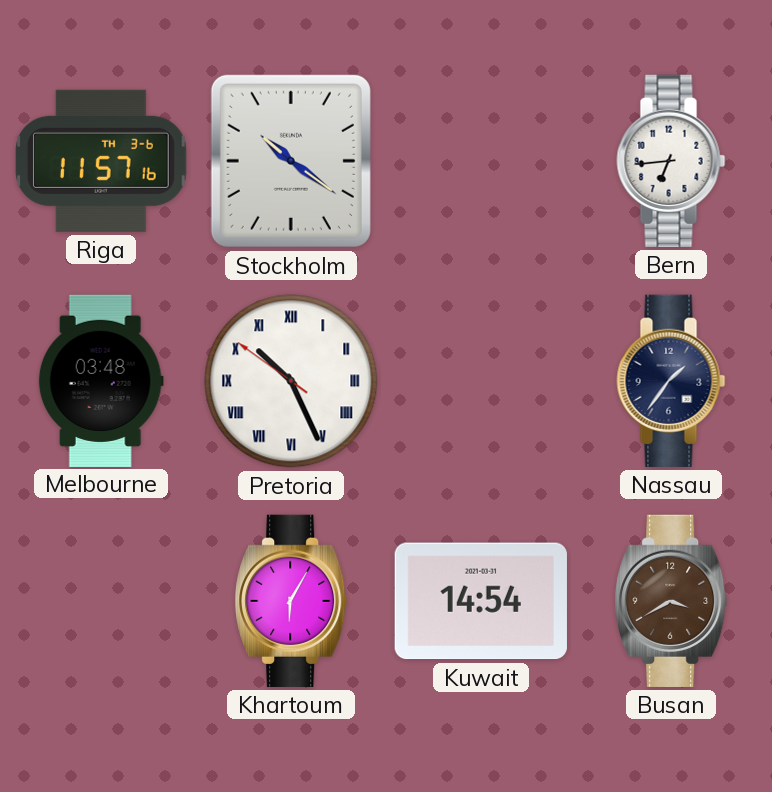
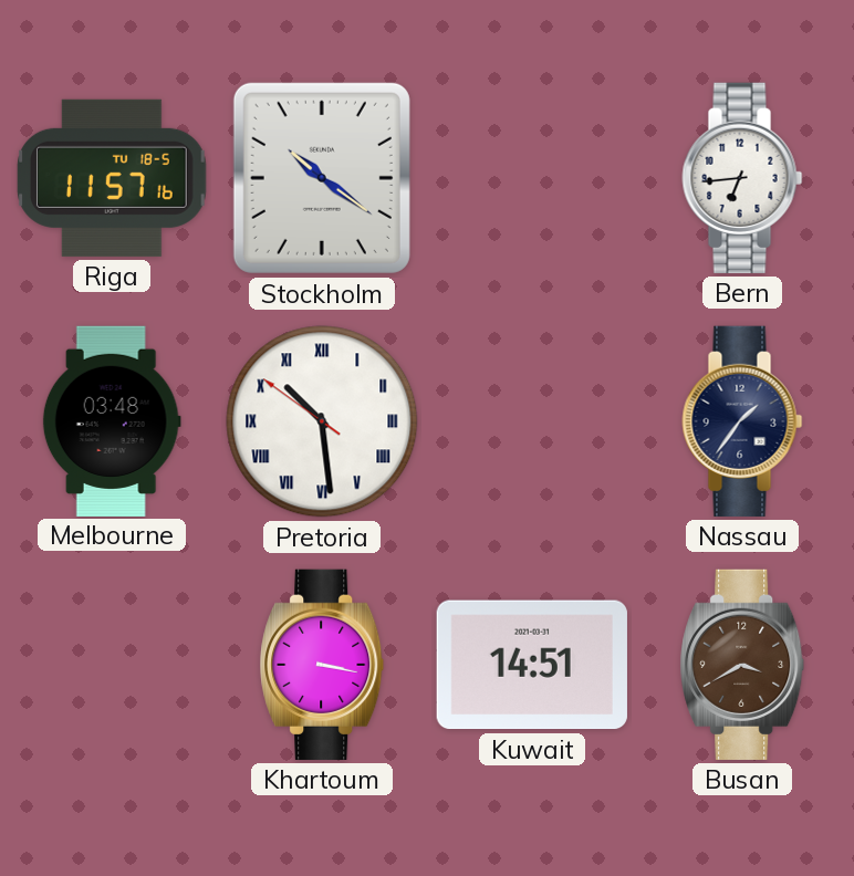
Riga date: TH 3-6 -> TU 18-5 (112, 178)
Pretoria: 10:25 -> 10:28 (322, 421)
Khartoum: 6:05 -> 3:17 (322, 665)
Kuwait: 14:54 -> 14:51 (532, 665)
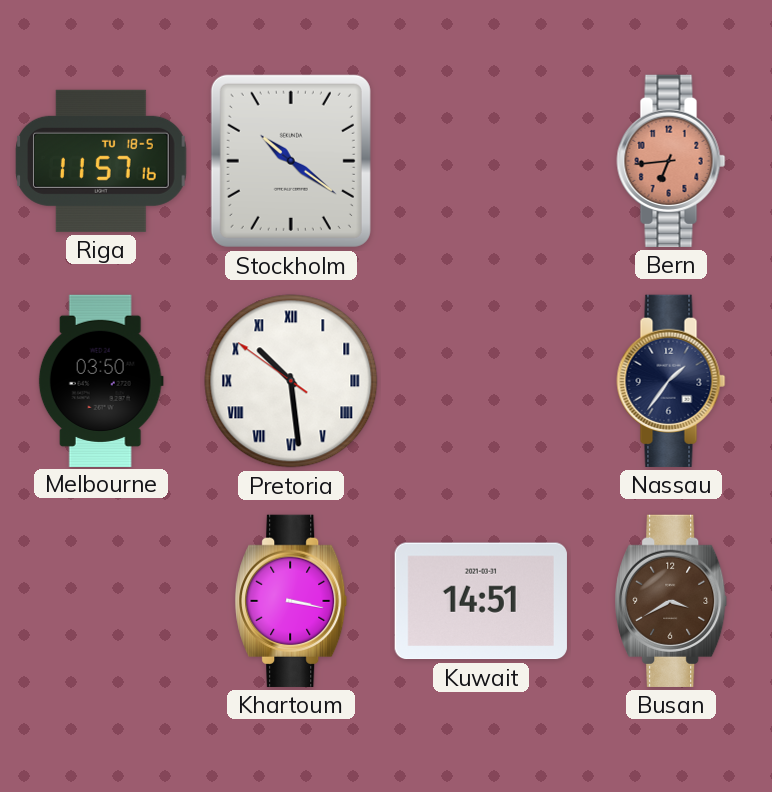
Bern dial: white -> salmon (671, 161)
Melbourne: 03:48 -> 03:50 (101, 380)
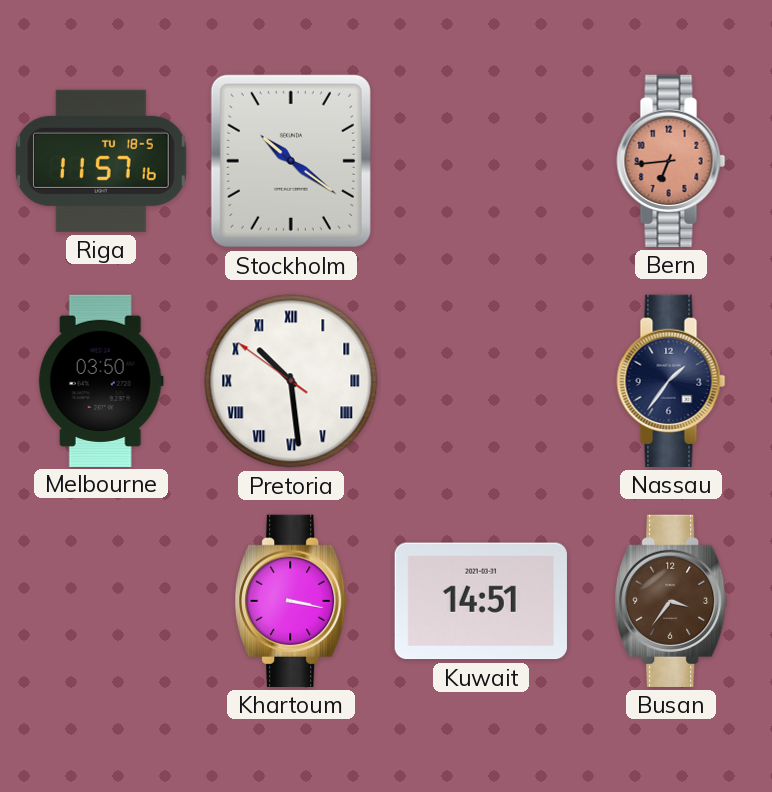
Busan: 3:40 -> 3:36 (671, 601)
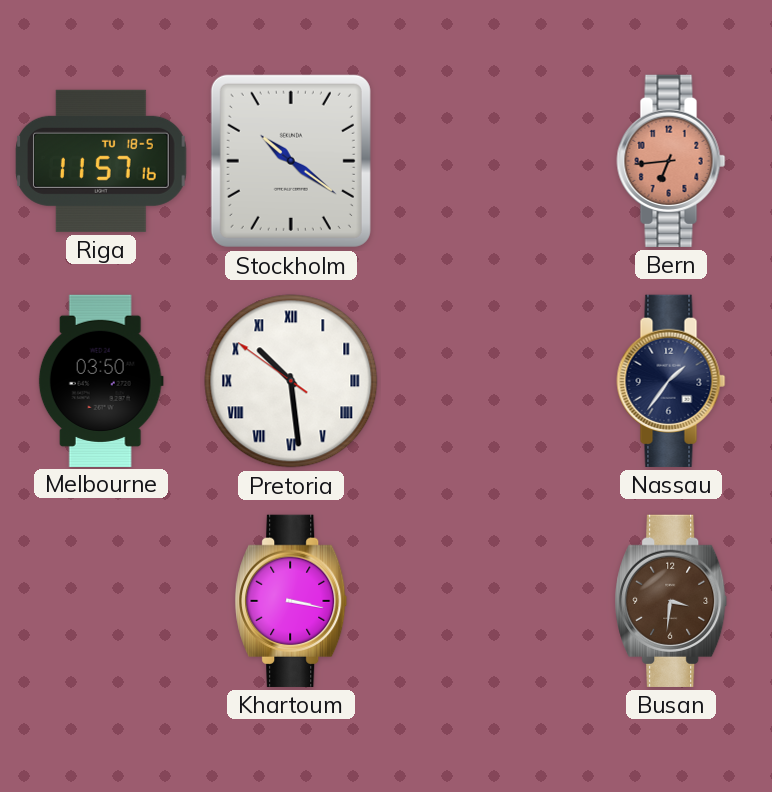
Kuwait: 14:51 -> none (481, 601)
Busan: 3:36 -> 3:31 (671, 601)
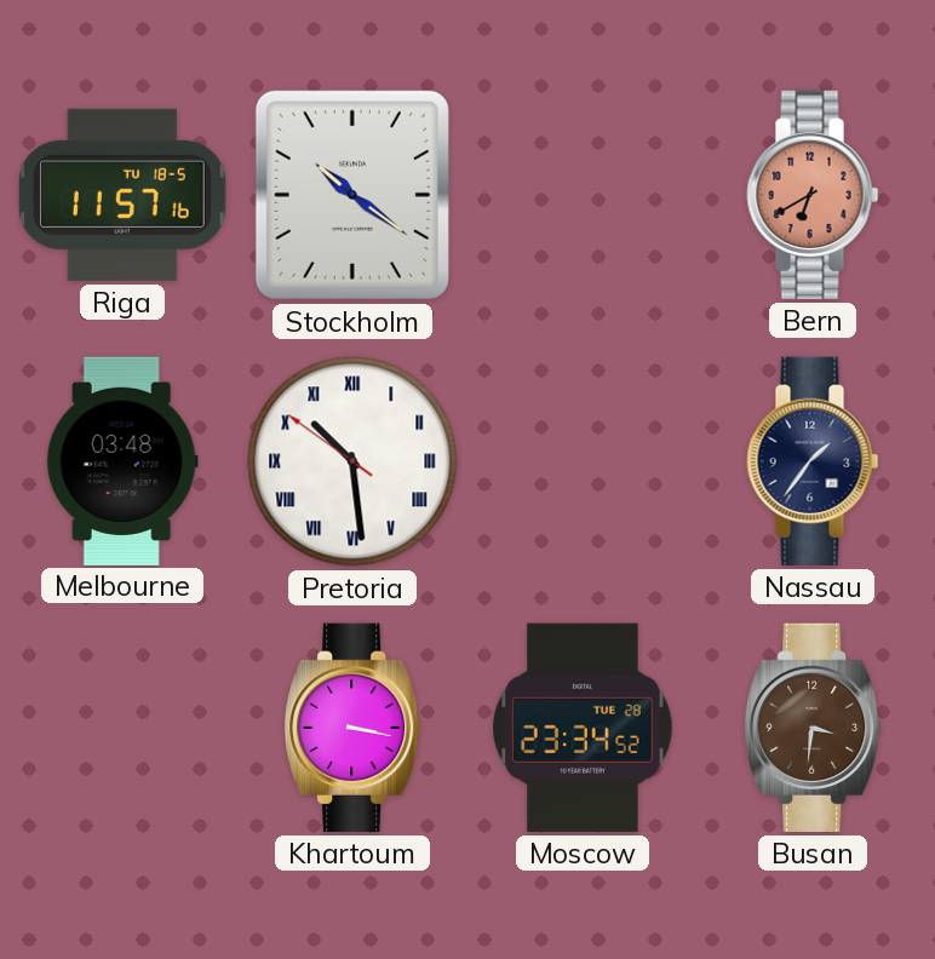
Bern: 6:44 -> 6:40 (813, 195)
Melbourne: 03:50 -> 03:48 (122, 460)
Moscow: none -> 23:34 (583, 728)
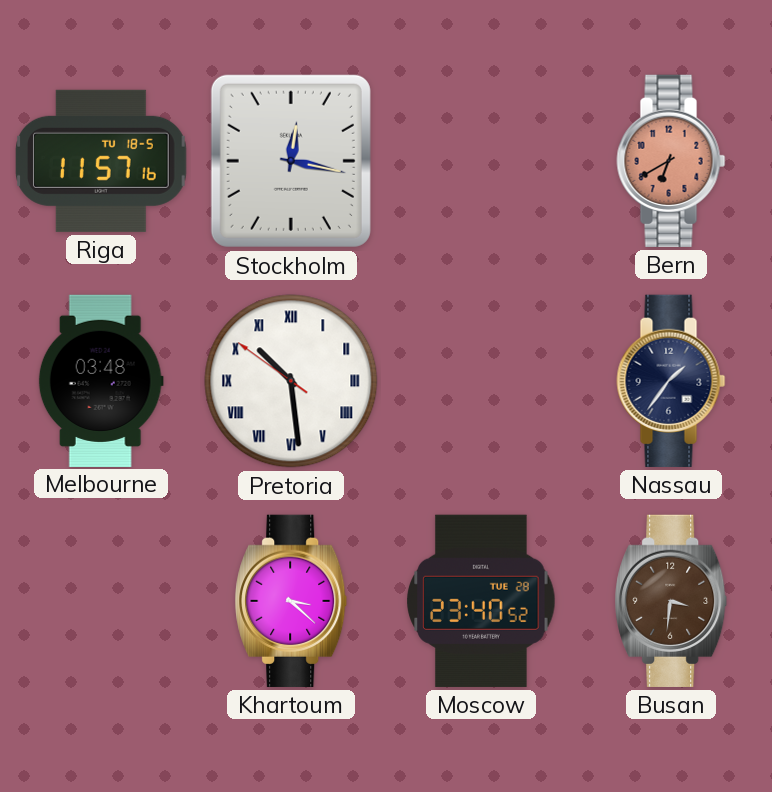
Stockholm: 10:21 -> 12:17 (291, 161)
Khartoum: 3:17 -> 3:22 (291, 601)
Moscow: 23:34 -> 23:40 (481, 601)
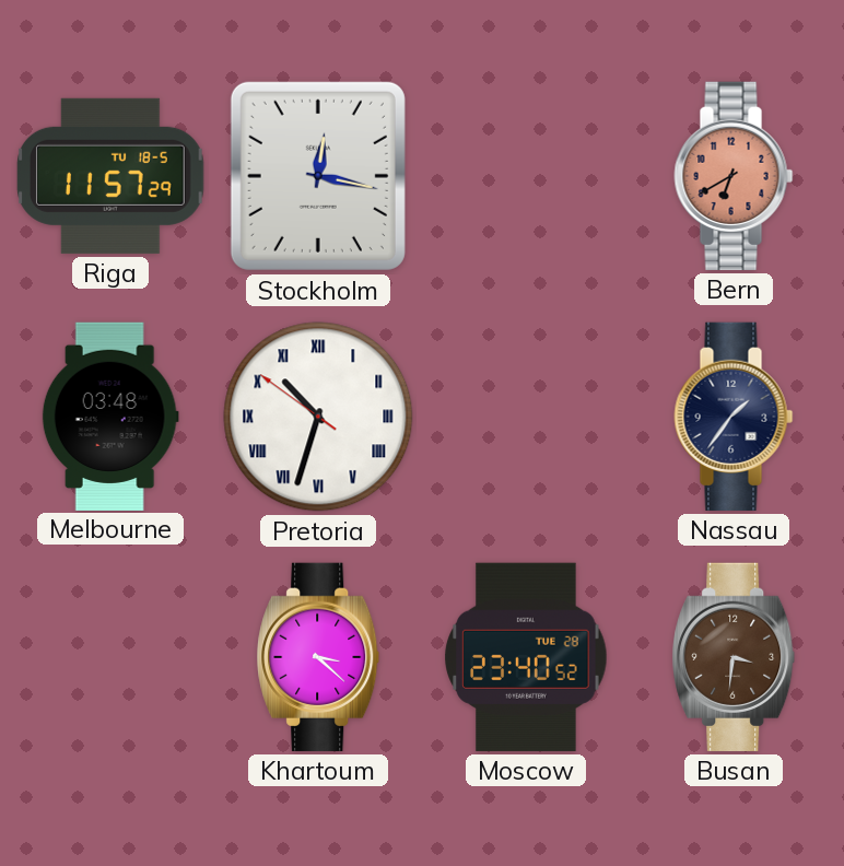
Riga: 11:57:16 -> 11:57:29 (110, 176)
Pretoria: 10:28 -> 10:32 (318, 417)
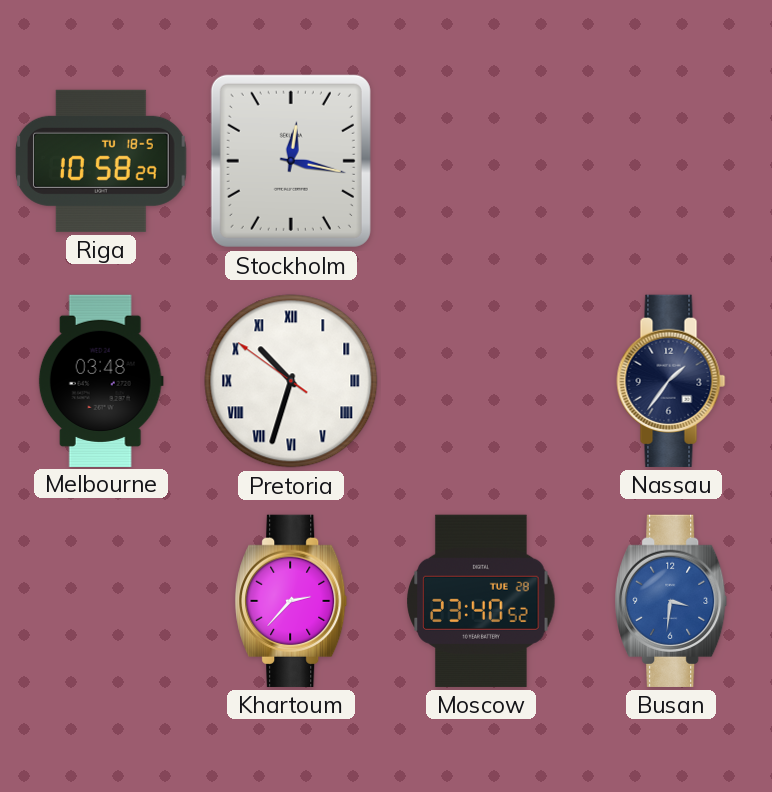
Riga: 11:57 -> 10:58 (101, 161)
Bern: 6:40 -> none (734, 176)
Khartoum: 3:22 -> 2:37 (291, 601)
Busan dial: brown -> blue (671, 601)
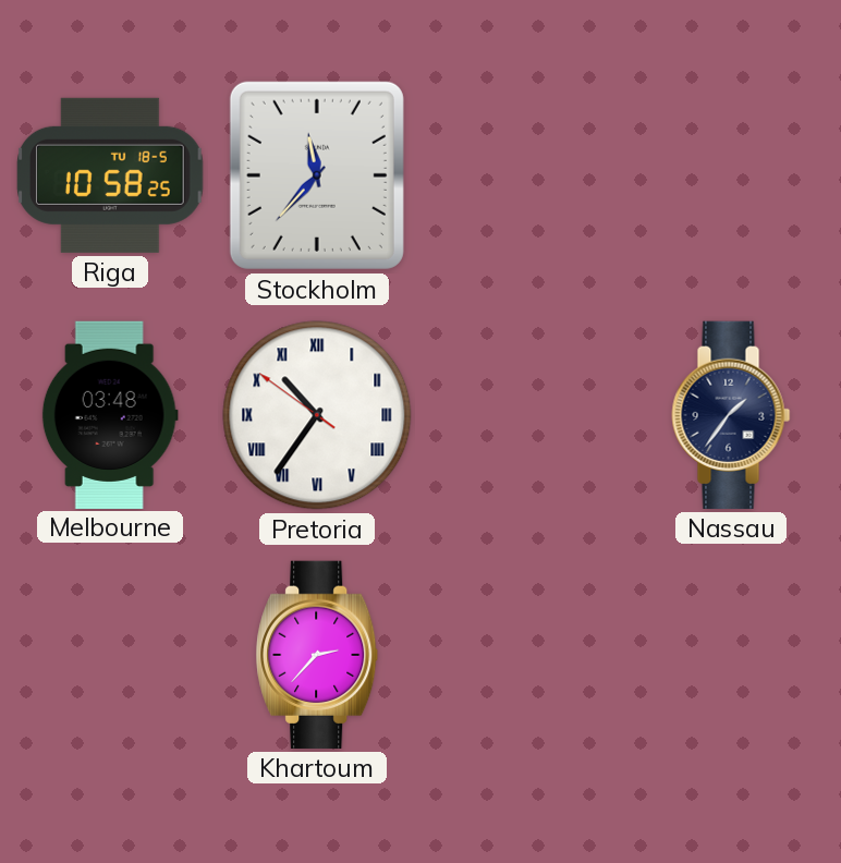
Riga: 10:58:29 -> 10:58:25 (110, 175)
Stockholm: 12:17 -> 11:37 (317, 175)
Pretoria: 10:32 -> 10:35 (317, 415)
Moscow: 23:40 -> none (481, 601)
Busan: 3:31 -> none (671, 601)
